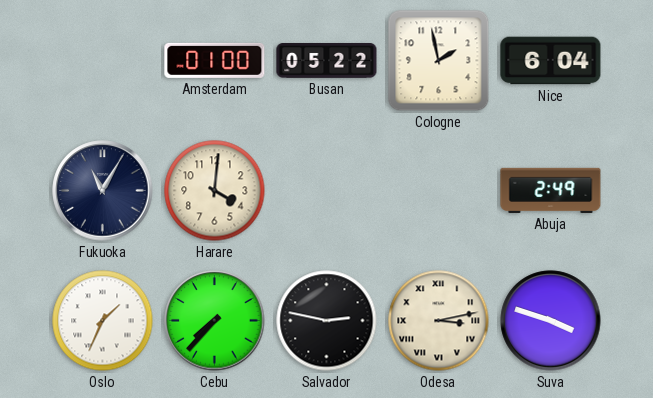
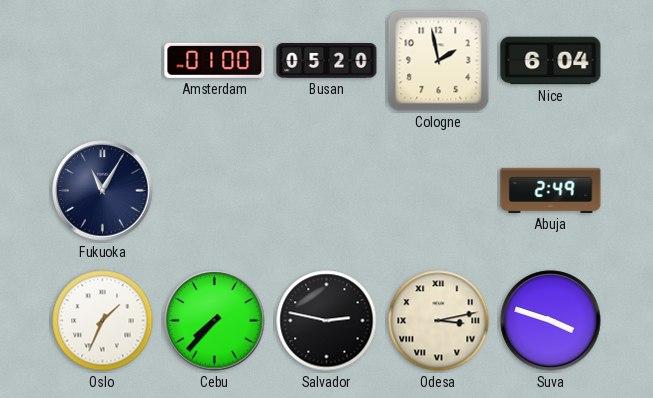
Busan: 05:22 -> 05:20 (327, 61)
Harare: 4:01 -> none (215, 191)
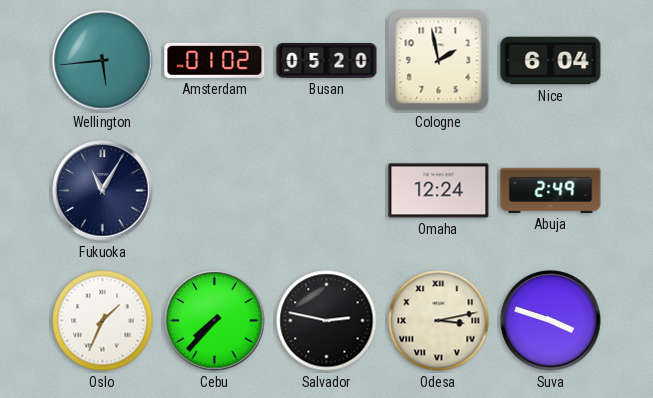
Wellington: none -> 5:44 (103, 61)
Amsterdam: 01:00 -> 01:02 (215, 60)
Omaha: none -> 12:24 (439, 191)
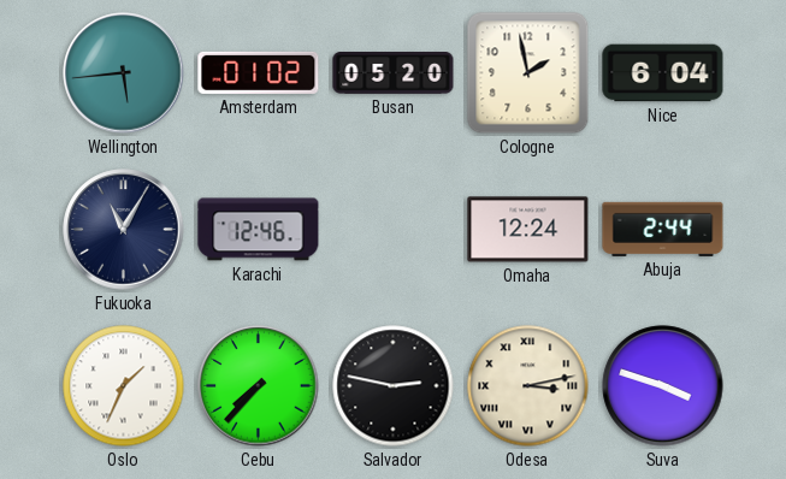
Karachi: none -> 12:46 (259, 230)
Abuja: 2:49 -> 2:44 (663, 229)
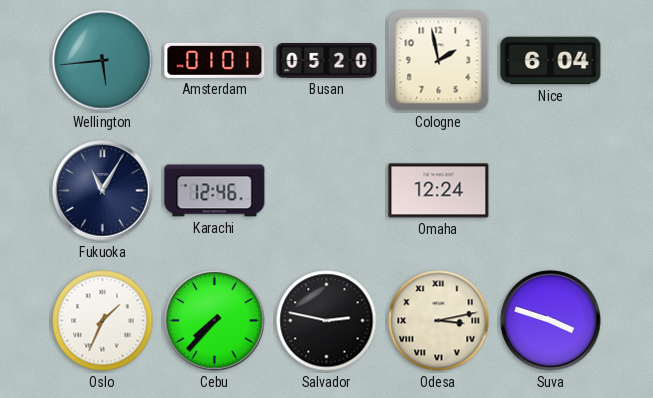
Amsterdam: 01:02 -> 01:01 (215, 60)
Abuja: 2:44 -> none (663, 229)
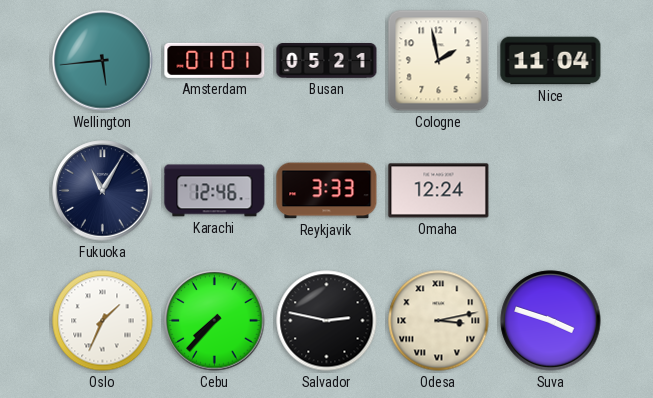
Busan: 05:20 -> 05:21 (327, 61)
Nice: 6:04 -> 11:04 (551, 61)
Reykjavik: none -> 3:33 (327, 191)
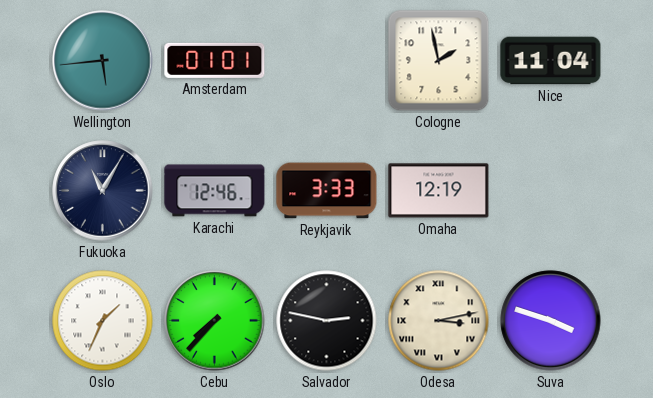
Busan: 05:21 -> none (327, 61)
Omaha: 12:24 -> 12:19 (439, 191)
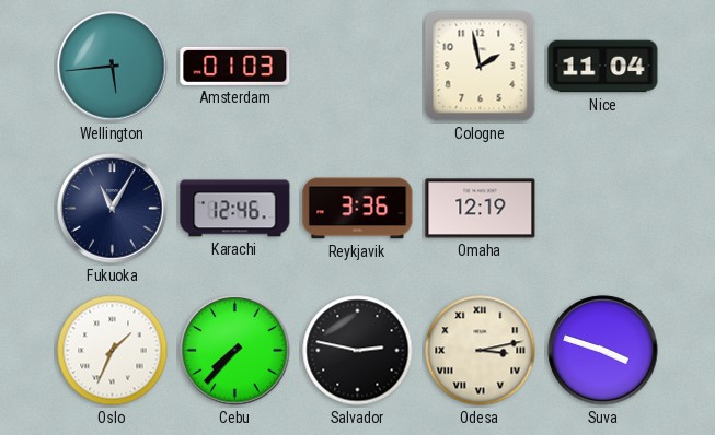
Amsterdam: 01:01 -> 01:03 (235, 66)
Reykjavik: 3:33 -> 3:36 (358, 209)
